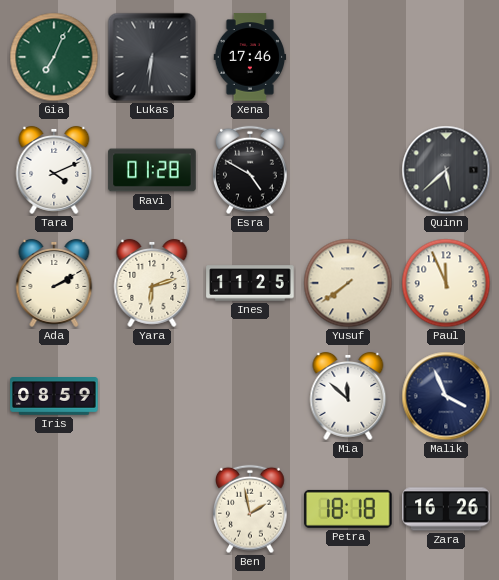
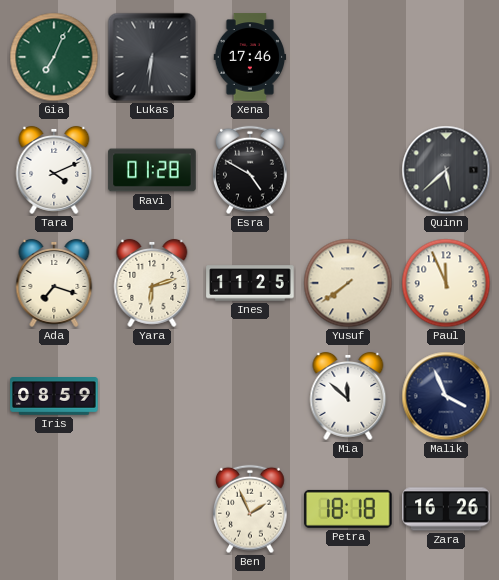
Ada: 2:10 -> 7:18 (54, 283)
Ben: 1:58 -> 1:56 (251, 509)
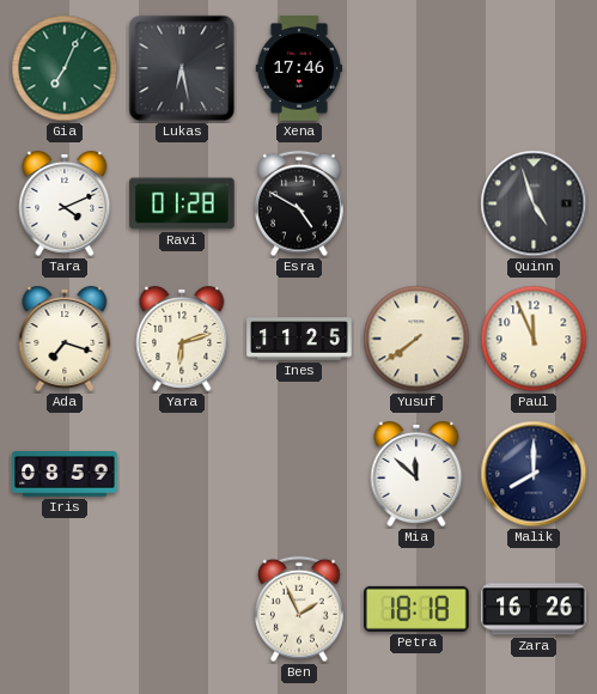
Lukas: 6:31 -> 6:28 (182, 68)
Quinn: 5:38 -> 4:57 (534, 203)
Malik: 3:56 -> 8:00 (534, 474)
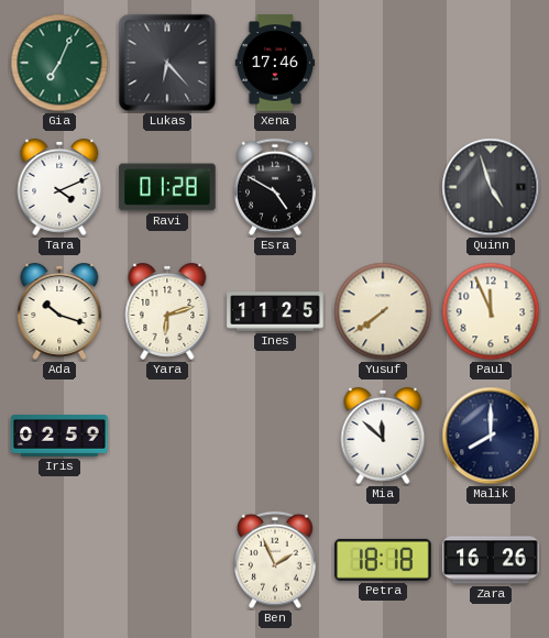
Lukas: 6:28 -> 6:23 (167, 63)
Ada: 7:18 -> 10:18 (59, 311)
Iris: 08:59 -> 02:59 (59, 436)
